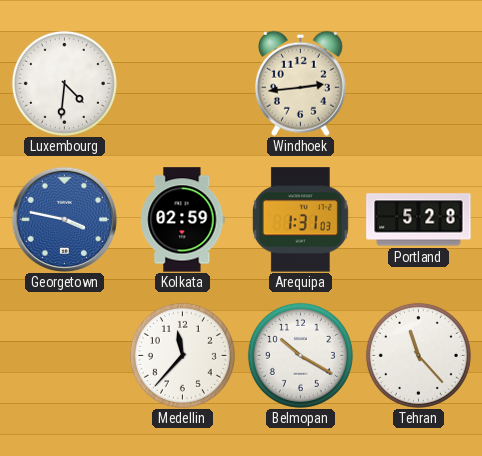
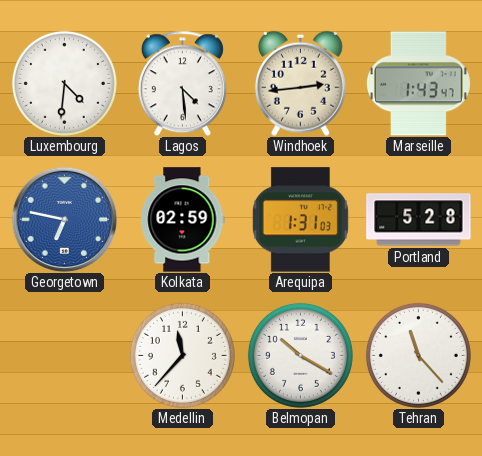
Lagos: none -> 4:29 (182, 83)
Marseille: none -> 1:43 (418, 84)
Georgetown: 3:47 -> 6:47 (64, 219)
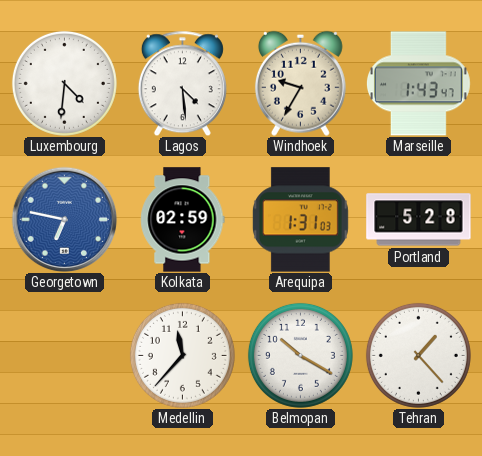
Windhoek: 2:44 -> 9:35 (300, 83)
Tehran: 11:23 -> 1:23 (418, 355)
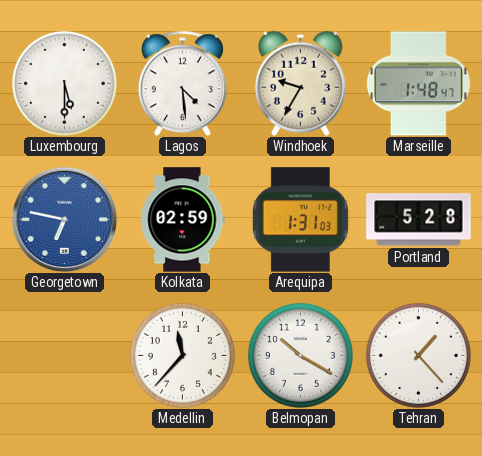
Luxembourg: 4:31 -> 5:30 (64, 83)
Marseille: 1:43 -> 1:48 (418, 84)
